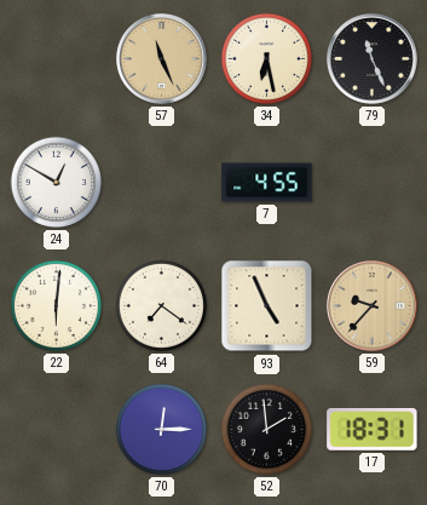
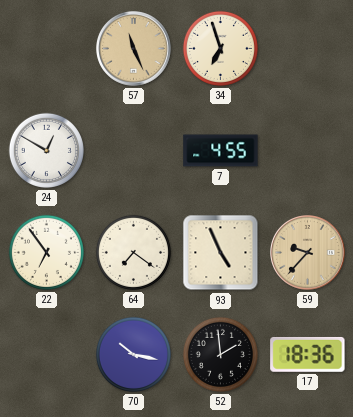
34: 6:28 -> 6:57 (220, 48)
79: 11:26 -> none (373, 59)
22: 6:01 -> 6:54 (46, 252)
70: 12:15 -> 10:17 (133, 354)
17: 18:31 -> 18:36 (308, 354)
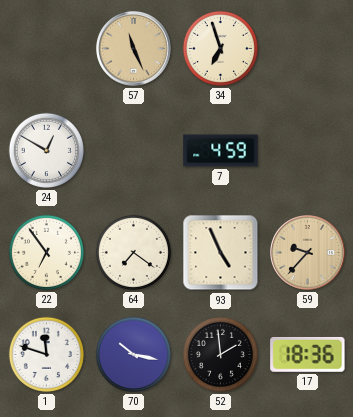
7: 4:55 -> 4:59 (221, 151)
1: none -> 11:48 (46, 354)
